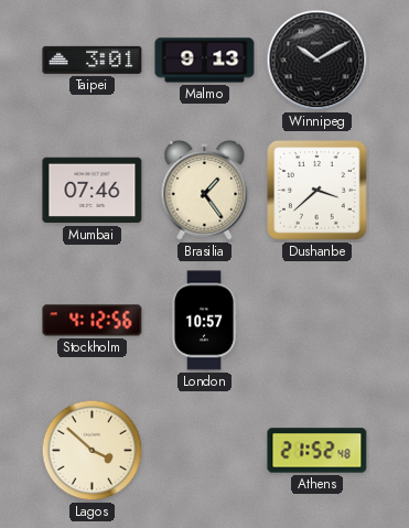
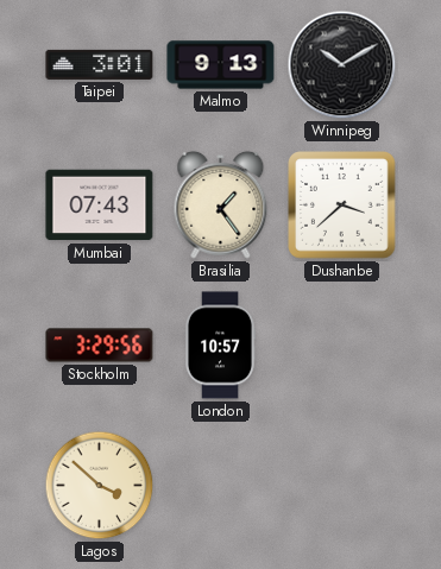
Mumbai: 07:46 -> 07:43 (100, 206)
Stockholm: 4:12 -> 3:29 (100, 346)
Athens: 21:52 -> none (317, 451)
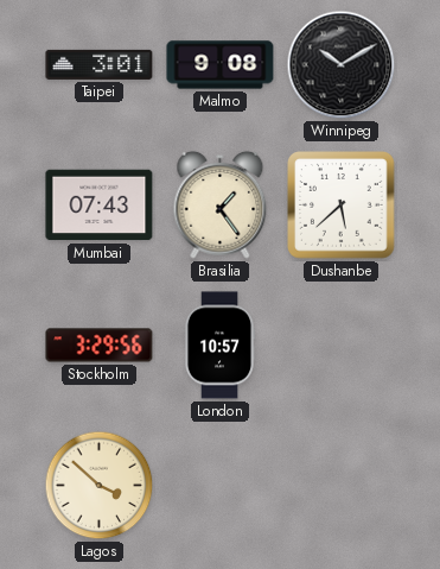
Malmo: 9:13 -> 9:08 (221, 65)
Dushanbe: 3:38 -> 5:38 (342, 206)
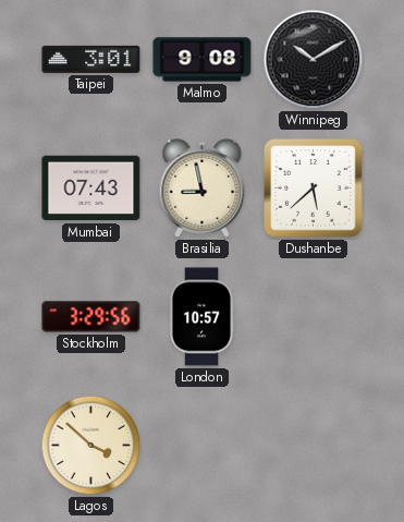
Brasilia: 1:24 -> 8:58 (203, 187)
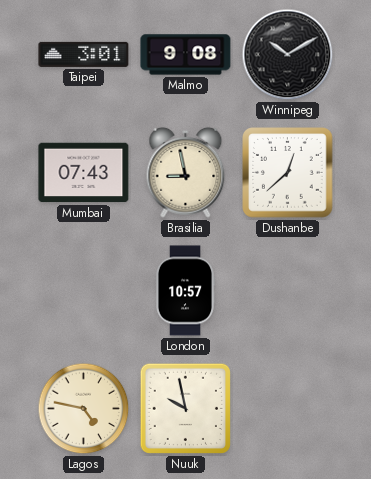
Dushanbe: 5:38 -> 12:38 (288, 173)
Stockholm: 3:29 -> none (91, 317)
Lagos: 3:52 -> 4:47 (84, 409)
Nuuk: none -> 9:58 (185, 408)
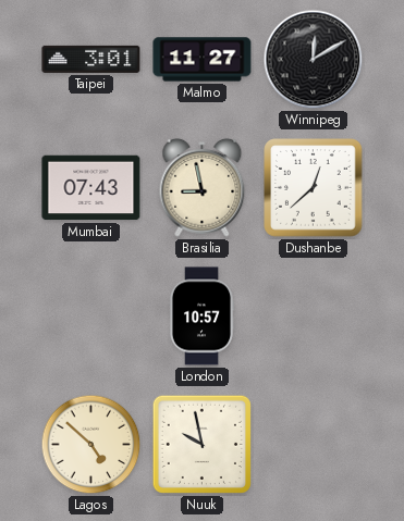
Malmo: 9:08 -> 11:27 (203, 60)
Winnipeg: 10:10 -> 12:10 (314, 60)
Lagos: 4:47 -> 4:52 (91, 445)
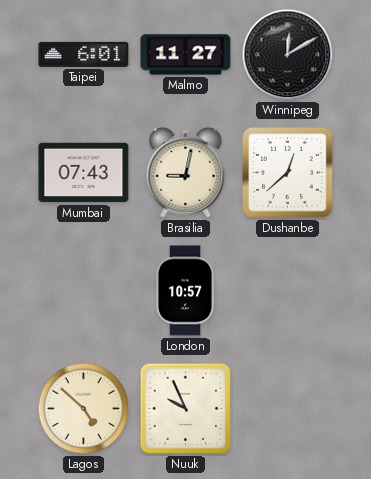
Taipei: 3:01 -> 6:01 (84, 54)
Brasilia: 8:58 -> 9:02 (186, 172)
Nuuk: 9:58 -> 9:56 (185, 408)
